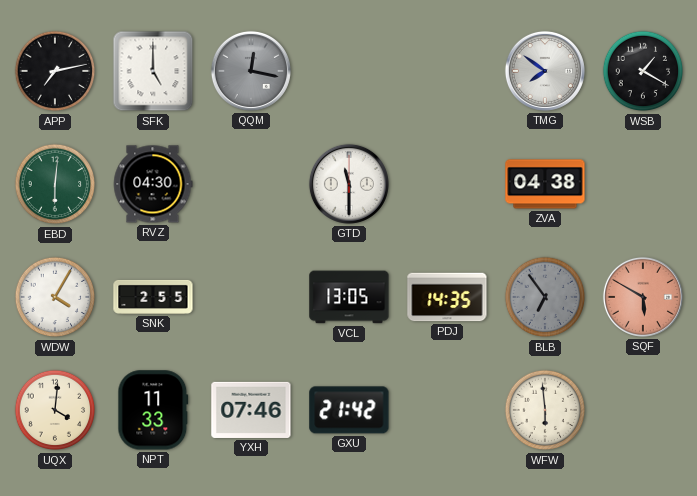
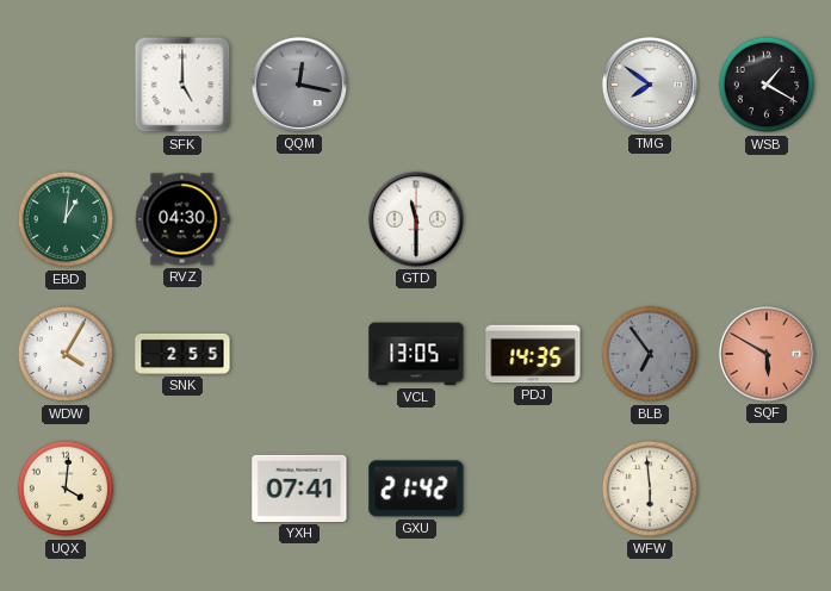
APP: 7:13 -> none (55, 71)
EBD: 6:01 -> 1:01 (66, 219)
ZVA: 04:38 -> none (545, 184)
NPT: 11:33 -> none (153, 410)
YXH: 07:46 -> 07:41 (299, 489)
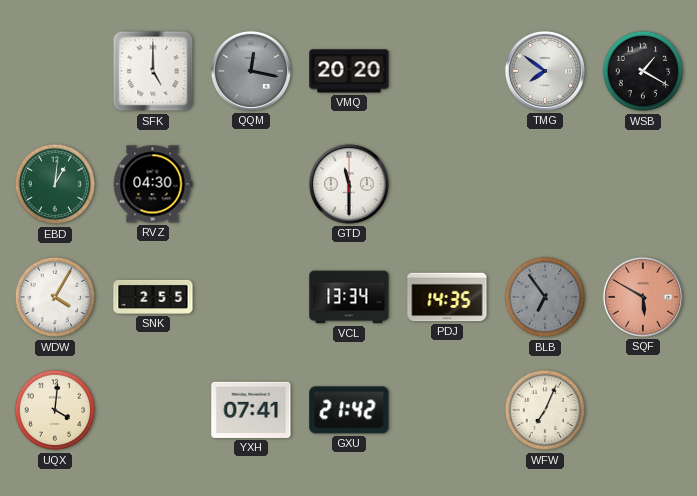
VMQ: none -> 20:20 (349, 71)
VCL: 13:05 -> 13:34 (349, 297)
WFW: 5:59 -> 7:04 (545, 410)
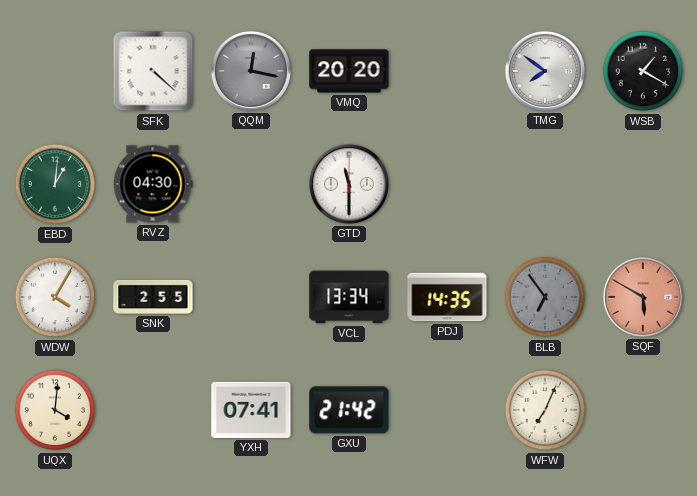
SFK: 5:00 -> 4:22 (153, 71)
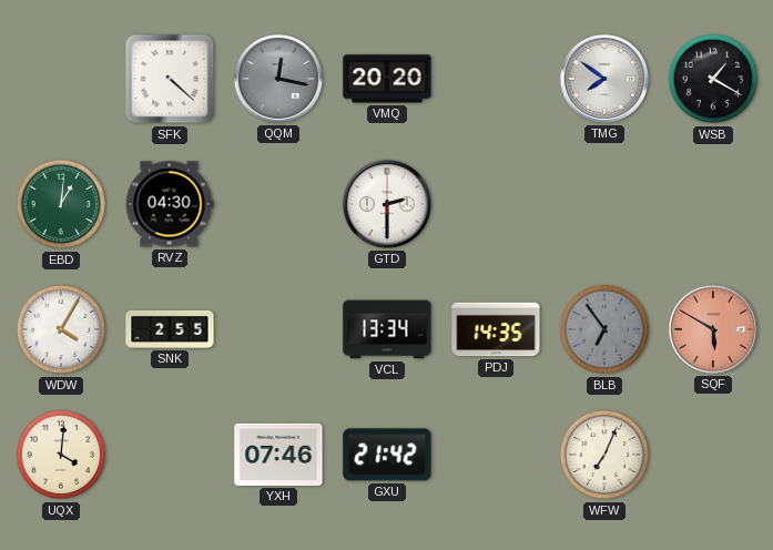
GTD: 11:30 -> 2:30 (387, 204)
YXH: 07:41 -> 07:46 (278, 455)
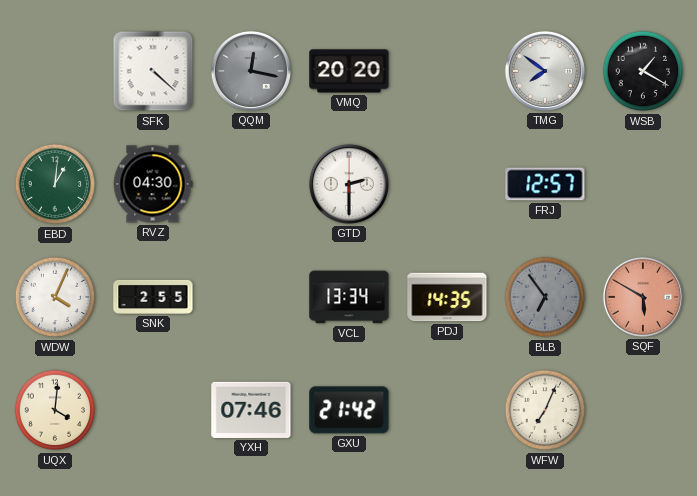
FRJ: none -> 12:57 (545, 184)
WDW: 4:05 -> 4:04 (55, 297)
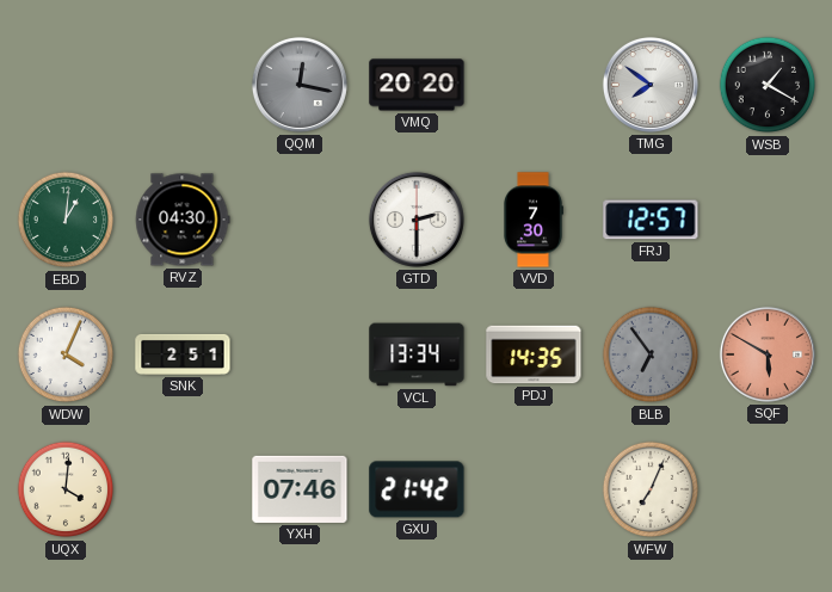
SFK: 4:22 -> none (153, 71)
VVD: none -> 7:30 (534, 220)
SNK: 2:55 -> 2:51 (183, 354)
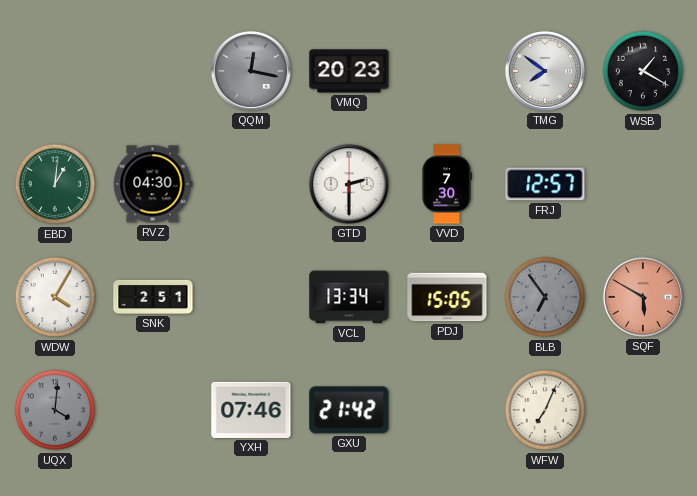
VMQ: 20:20 -> 20:23 (349, 71)
WDW: 4:04 -> 4:05 (55, 297)
PDJ: 14:35 -> 15:05 (447, 297)
UQX dial: cream -> grey (55, 410)
